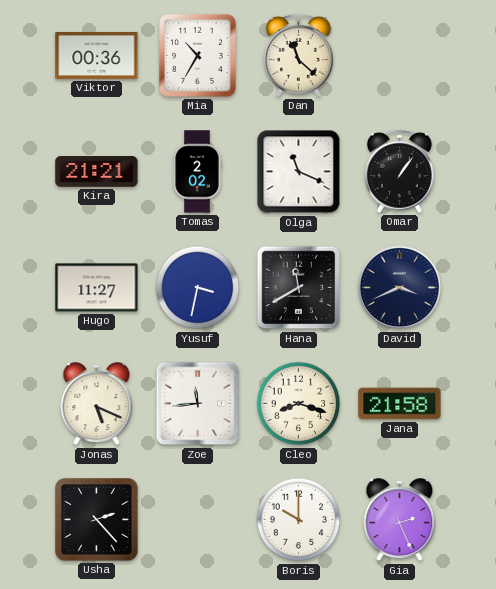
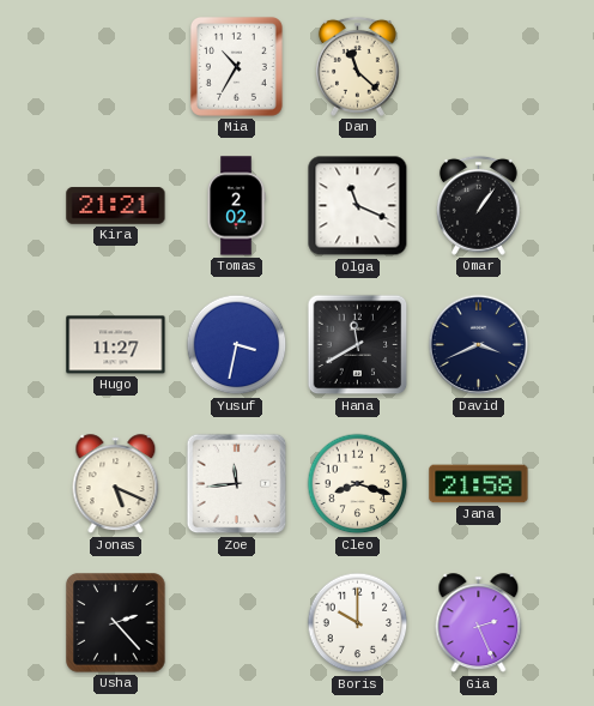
Viktor: 00:36 -> none (97, 55)
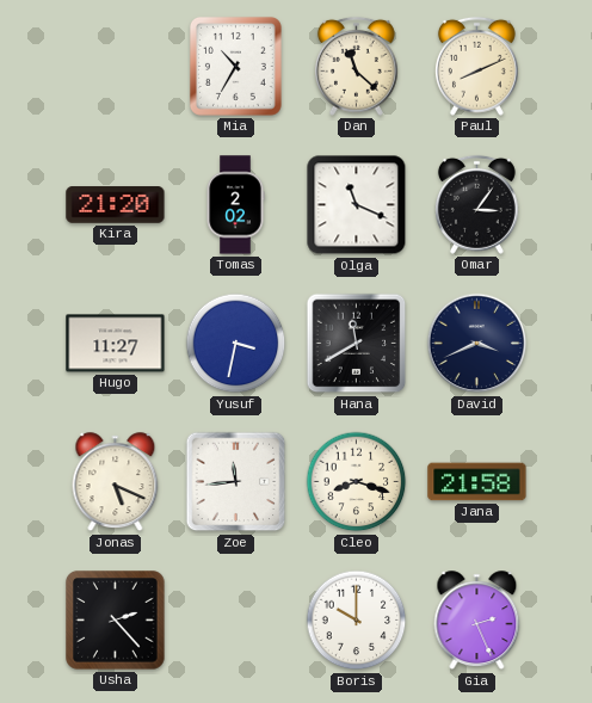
Paul: none -> 8:11 (476, 66)
Kira: 21:21 -> 21:20 (116, 205)
Omar: 1:06 -> 3:06 (476, 204)
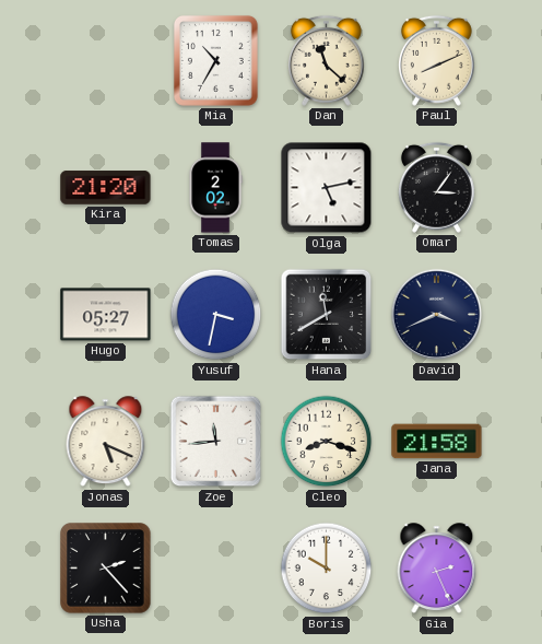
Olga: 11:19 -> 5:13 (327, 188)
Hugo: 11:27 -> 05:27 (106, 315)
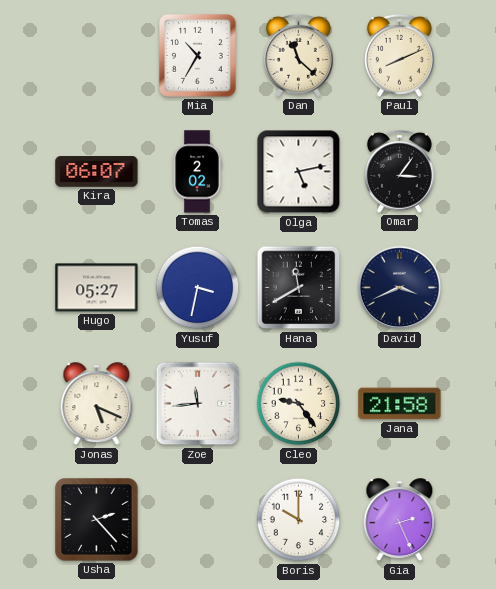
Kira: 21:20 -> 06:07 (97, 172)
Cleo: 8:18 -> 9:24 (299, 404)
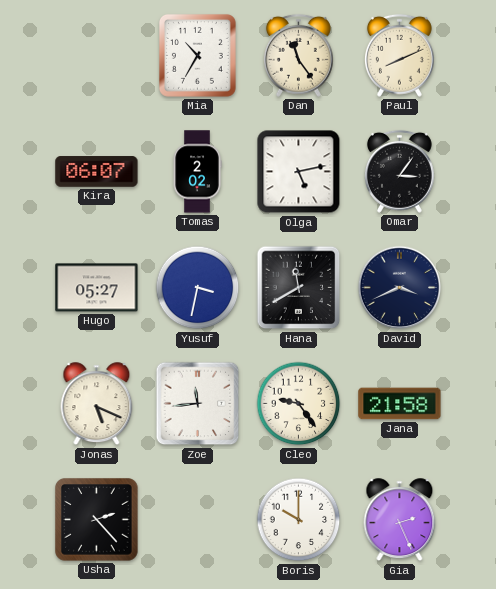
Dan: 11:22 -> 11:24 (298, 55)
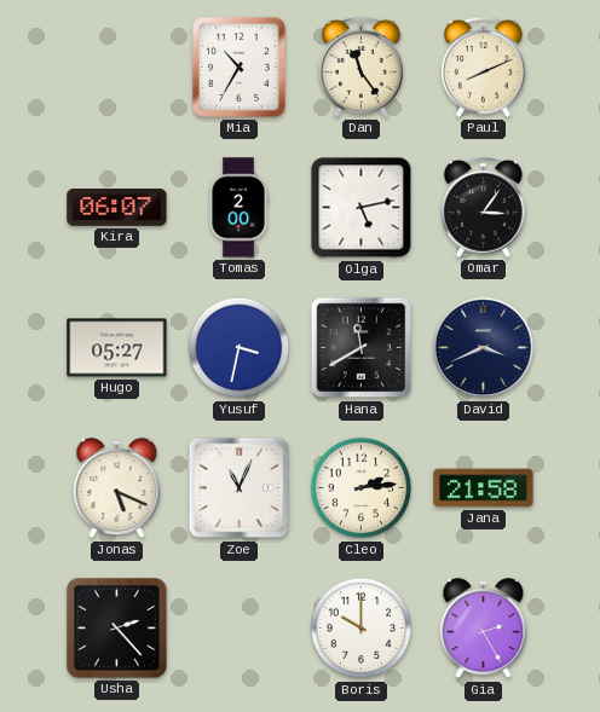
Tomas: 2:02 -> 2:00 (238, 208)
Zoe: 11:44 -> 11:04 (240, 488)
Cleo: 9:24 -> 2:14 (362, 488)
Gia: 2:26 -> 2:25 (484, 629)
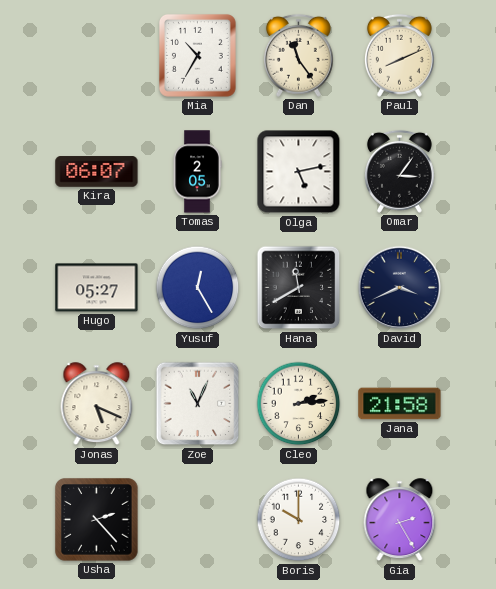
Tomas: 2:00 -> 2:05 (197, 172)
Yusuf: 3:32 -> 12:25 (198, 288)
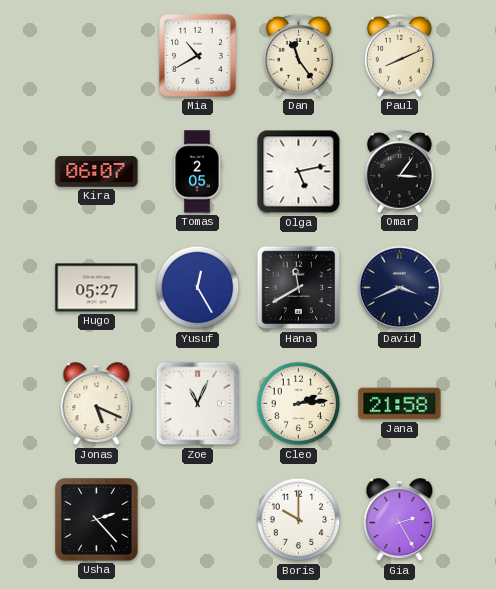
Mia: 10:35 -> 10:40 (197, 55)
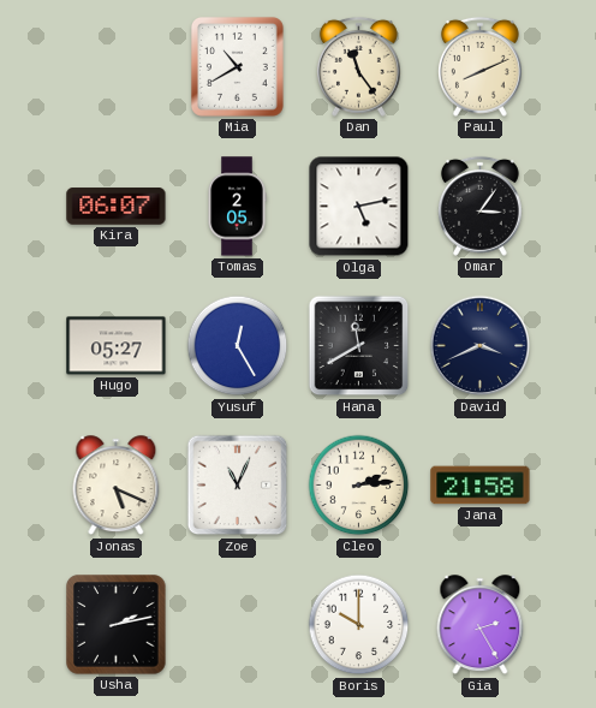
Usha: 2:23 -> 2:13 (117, 625)
